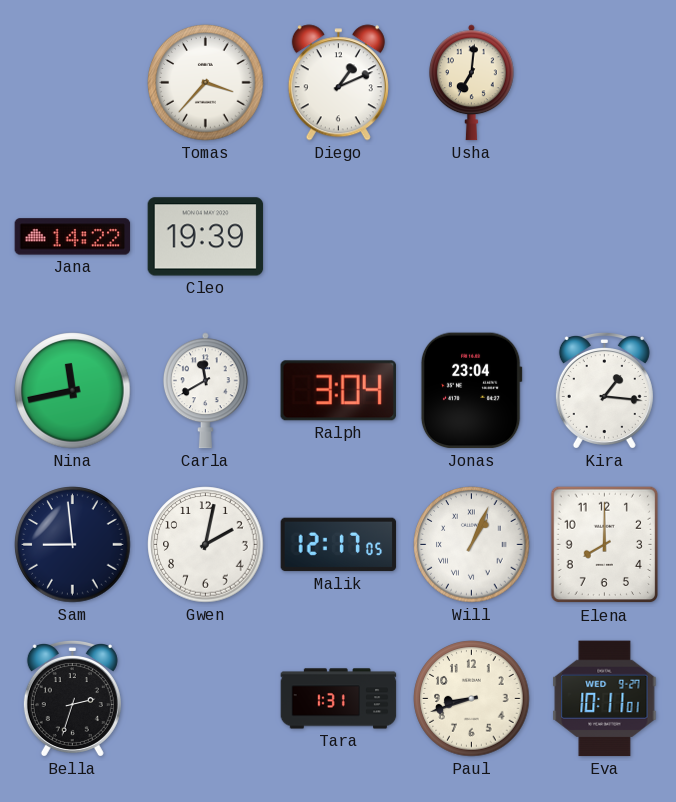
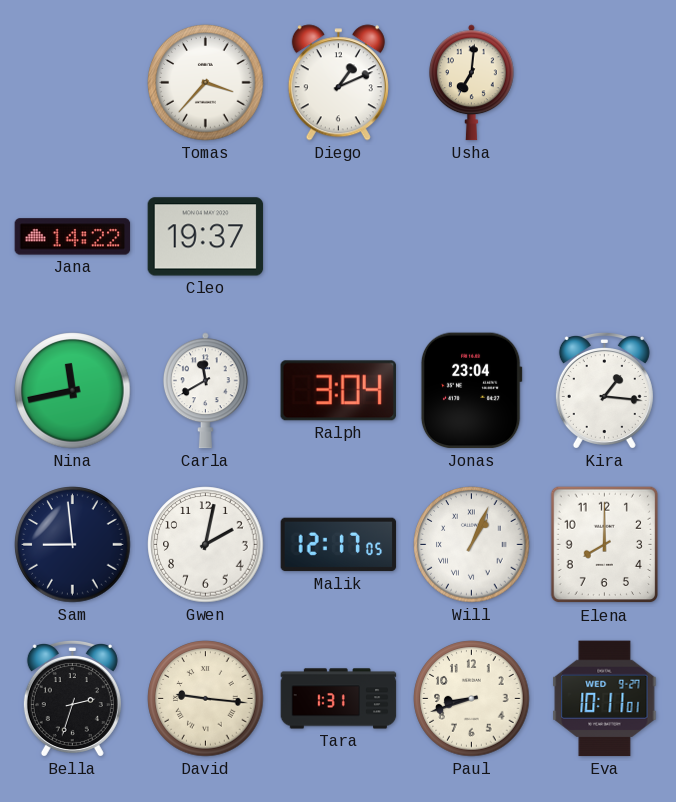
Cleo: 19:39 -> 19:37 (206, 237)
David: none -> 9:16 (206, 699)
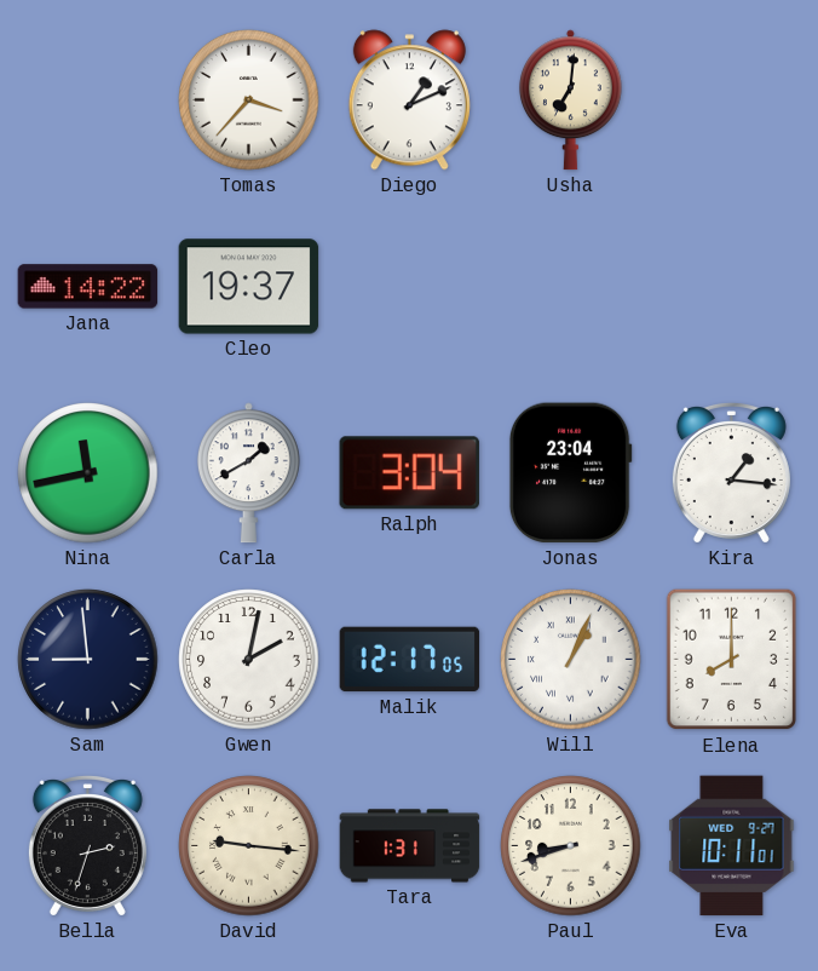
Carla: 11:40 -> 1:40 (248, 473)
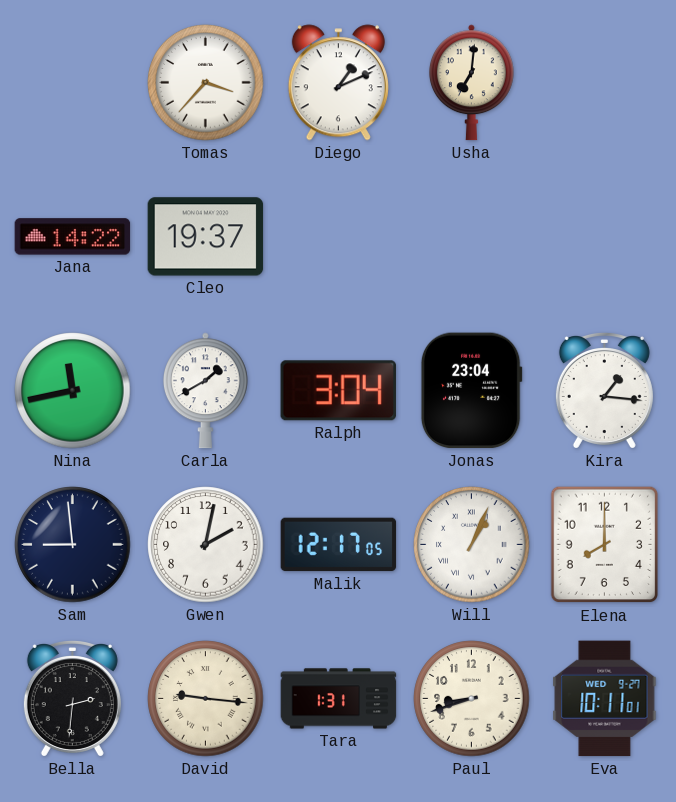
Bella: 2:33 -> 2:31 (72, 699)
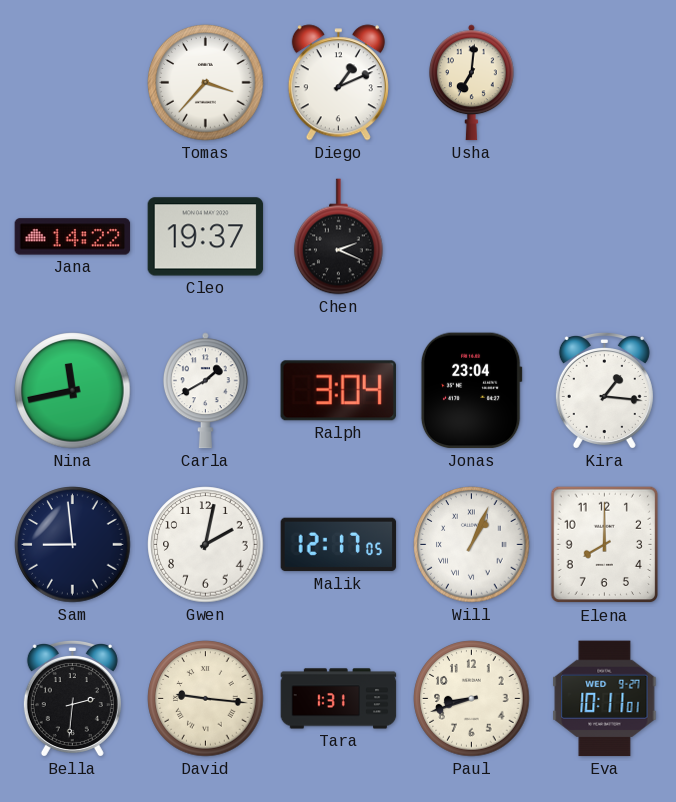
Chen: none -> 2:19 (339, 237)
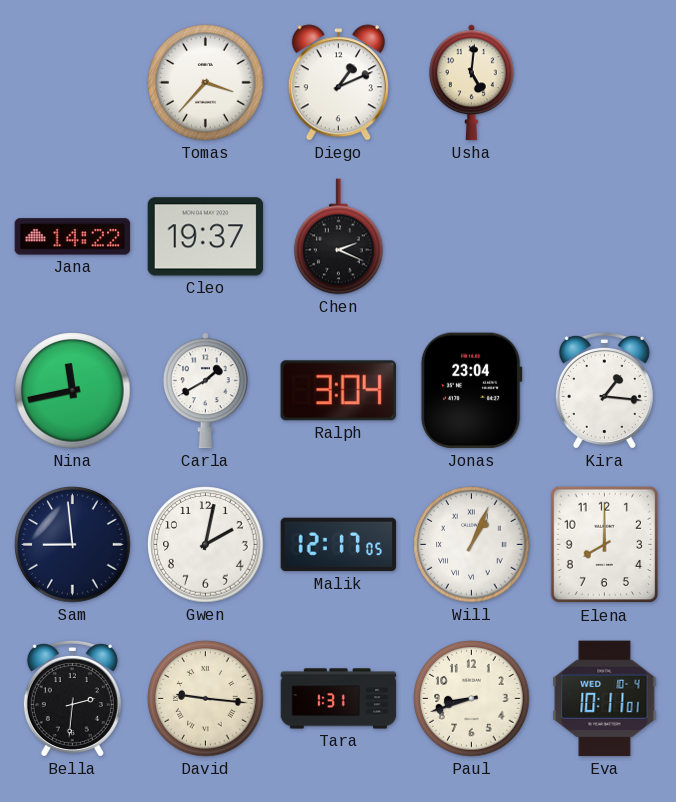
Usha: 7:01 -> 5:01 (471, 83)
Eva date: WED 9-27 -> WED 10-4 (605, 699)
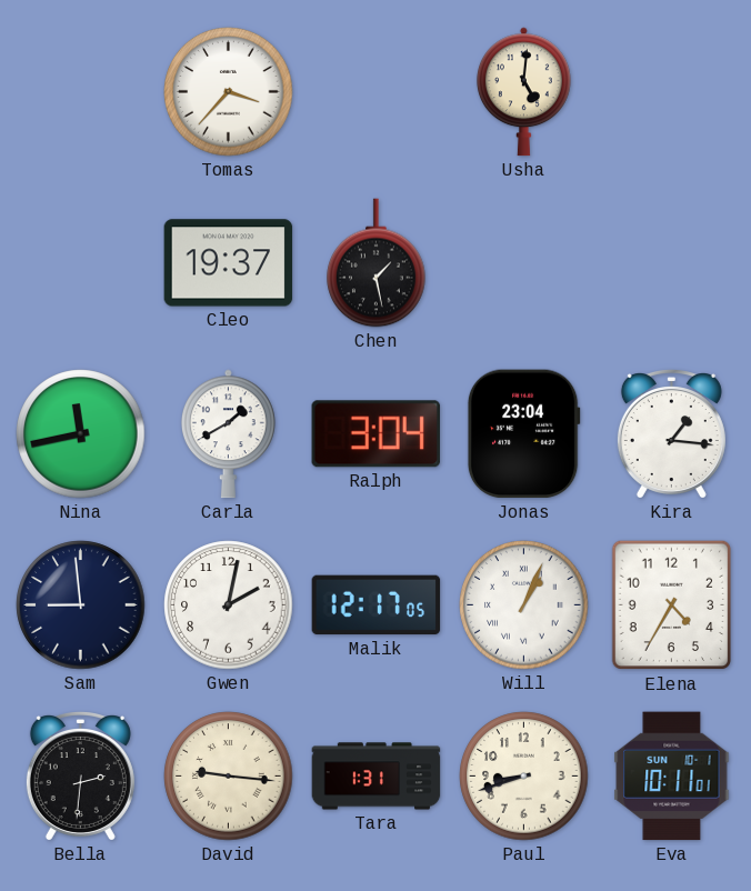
Diego: 1:11 -> none (338, 83)
Jana: 14:22 -> none (73, 237)
Chen: 2:19 -> 1:28 (377, 263)
Elena: 8:00 -> 4:35 (672, 605)
Eva date: WED 10-4 -> SUN 10-1 (672, 777)
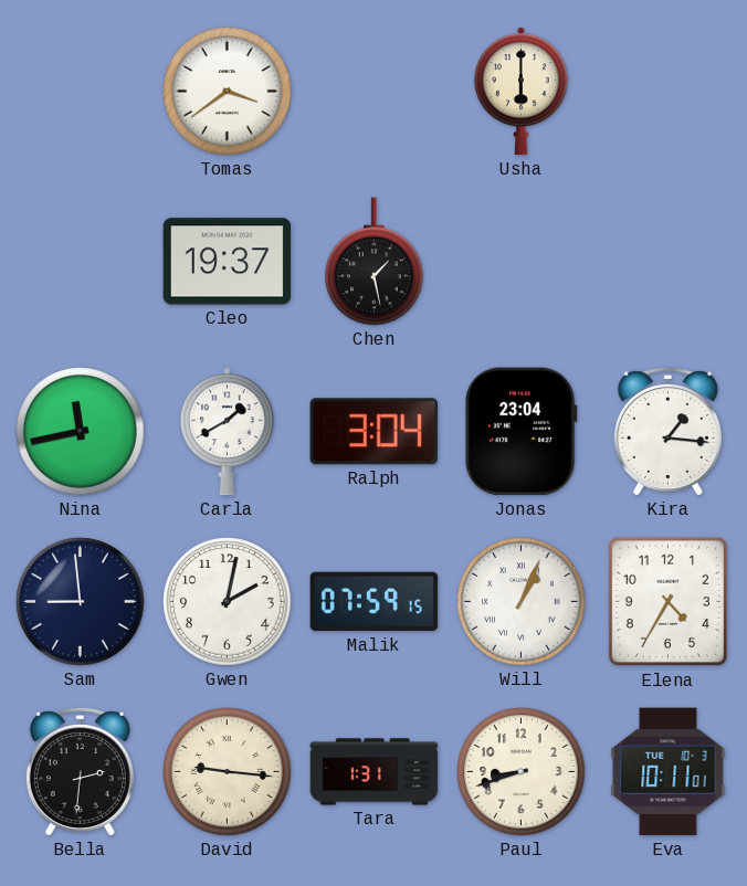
Tomas: 3:37 -> 3:39 (228, 92)
Usha: 5:01 -> 6:00 (520, 92)
Malik: 12:17 -> 07:59 (375, 602)
Eva date: SUN 10-1 -> TUE 10-3 (669, 772)
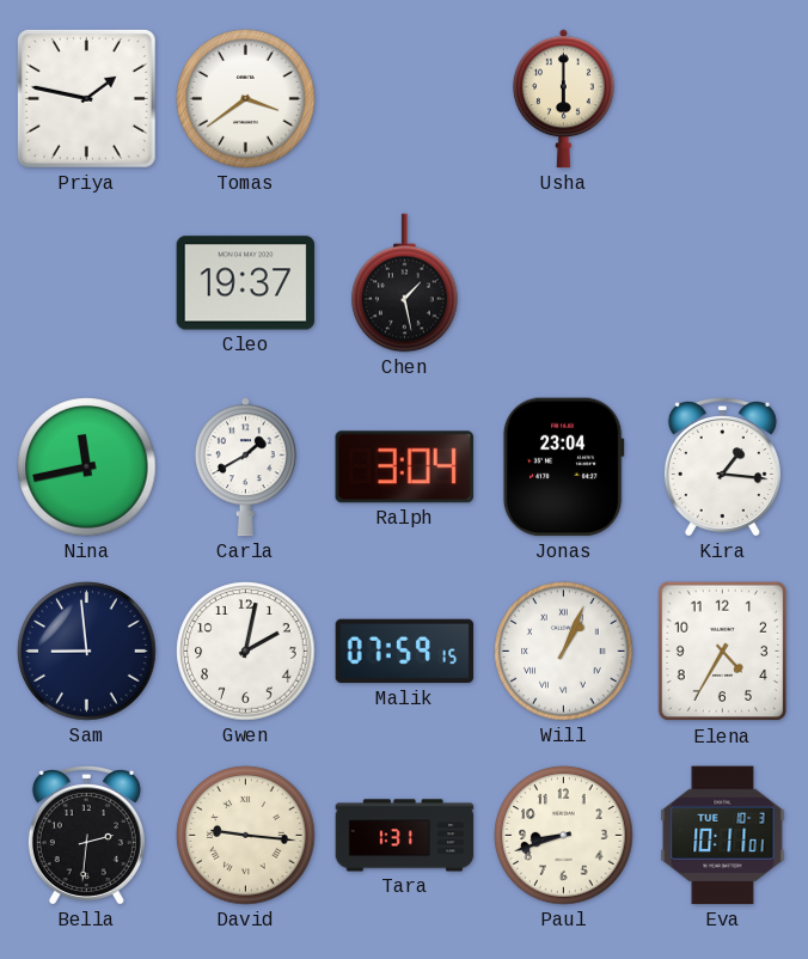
Priya: none -> 1:47 (86, 98)
